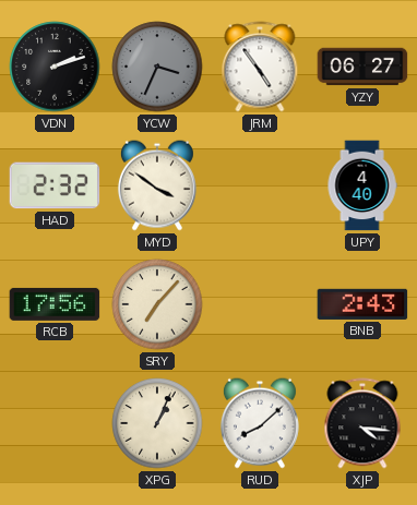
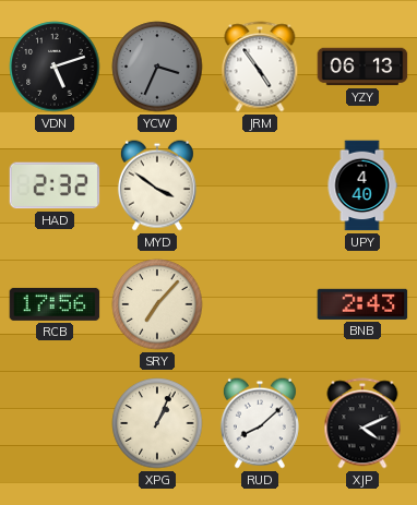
VDN: 2:12 -> 5:12 (55, 67)
YZY: 06:27 -> 06:13 (362, 67)
XJP: 4:16 -> 4:11 (362, 423)
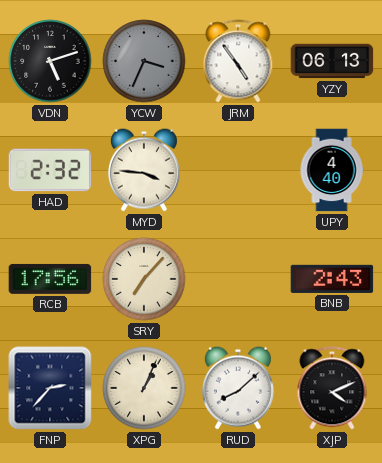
MYD: 3:51 -> 3:46 (144, 170)
FNP: none -> 2:37 (50, 388)
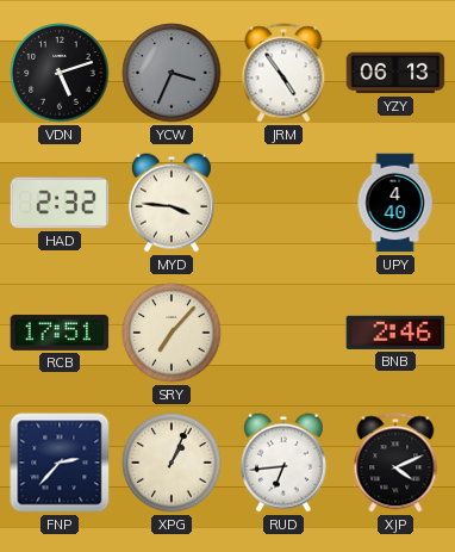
RCB: 17:56 -> 17:51 (60, 333)
BNB: 2:43 -> 2:46 (395, 333)
RUD: 8:08 -> 6:44 (283, 463)
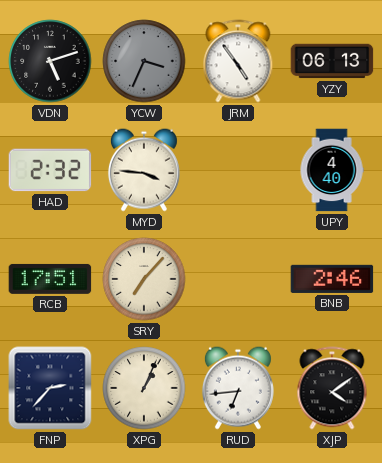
XJP: 4:11 -> 4:09 (332, 388)
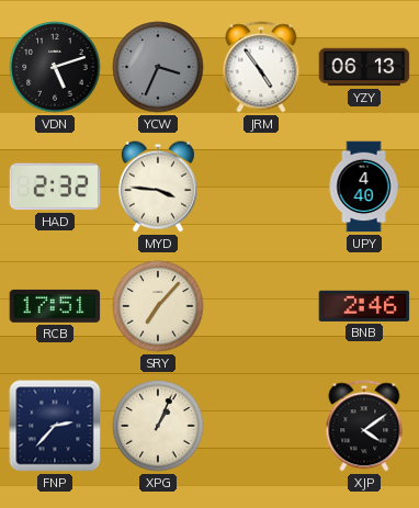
RUD: 6:44 -> none (238, 388)
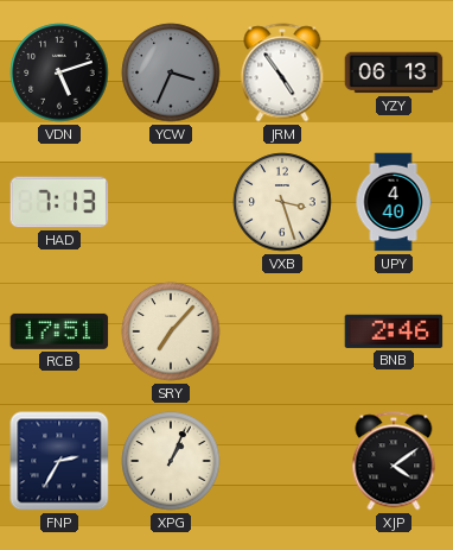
HAD: 2:32 -> 7:13 (59, 202)
MYD: 3:46 -> none (158, 187)
VXB: none -> 3:27 (282, 202)
FNP: 2:37 -> 2:35 (59, 461)
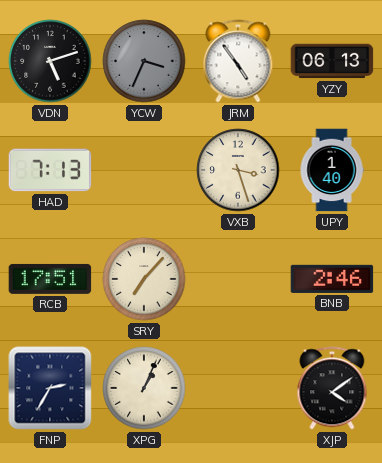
UPY: 4:40 -> 1:40 (332, 170)
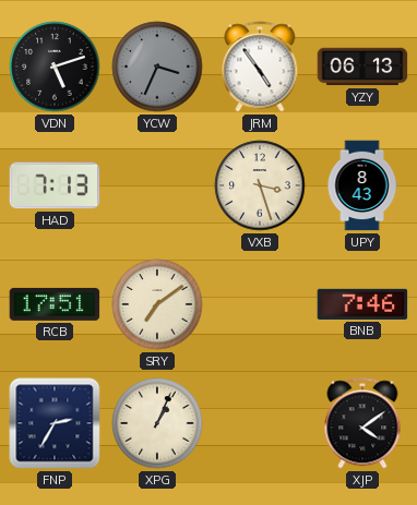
UPY: 1:40 -> 8:43 (362, 185)
SRY: 7:07 -> 7:09 (157, 304)
BNB: 2:46 -> 7:46 (362, 304)
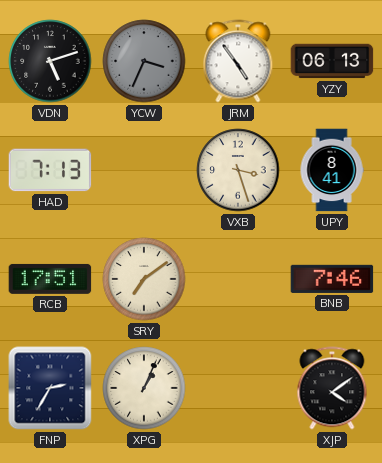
UPY: 8:43 -> 8:41 (332, 170)
